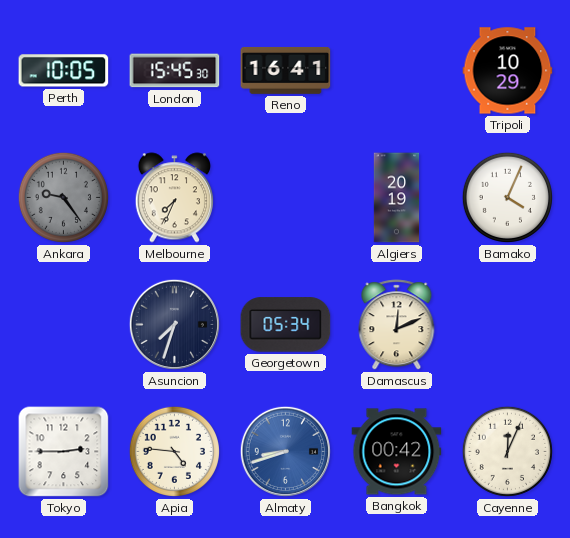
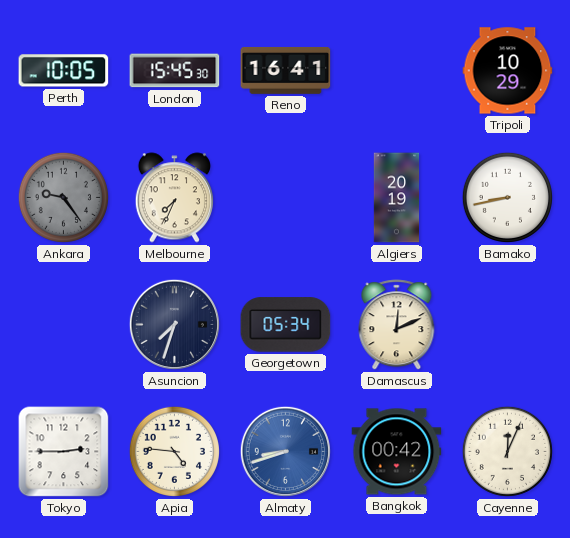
Bamako: 4:04 -> 8:43 (507, 197)
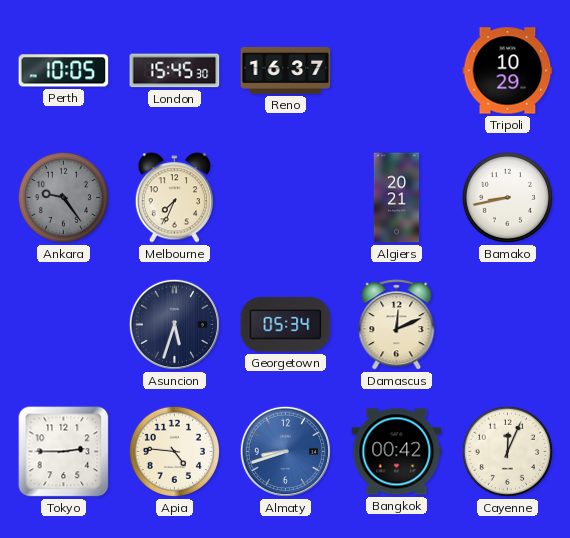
Reno: 16:41 -> 16:37 (286, 70)
Algiers: 20:19 -> 20:21 (397, 198)
Asuncion: 7:33 -> 5:33 (174, 324)
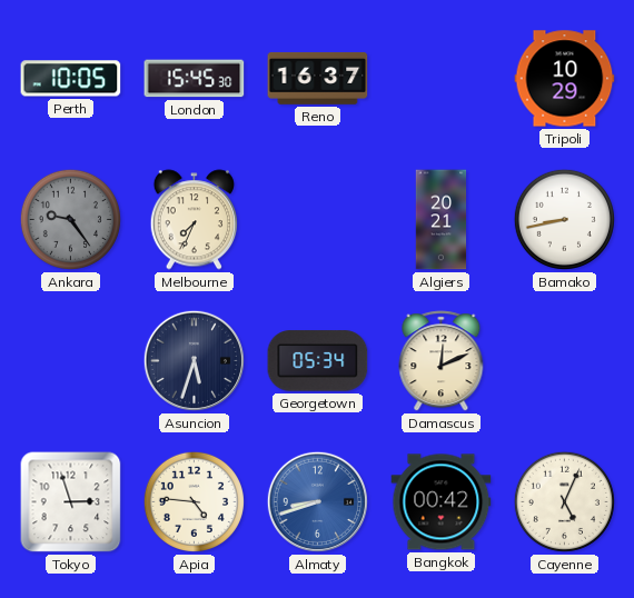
Tokyo: 2:45 -> 2:57 (71, 502)
Cayenne: 12:04 -> 5:04 (564, 501)
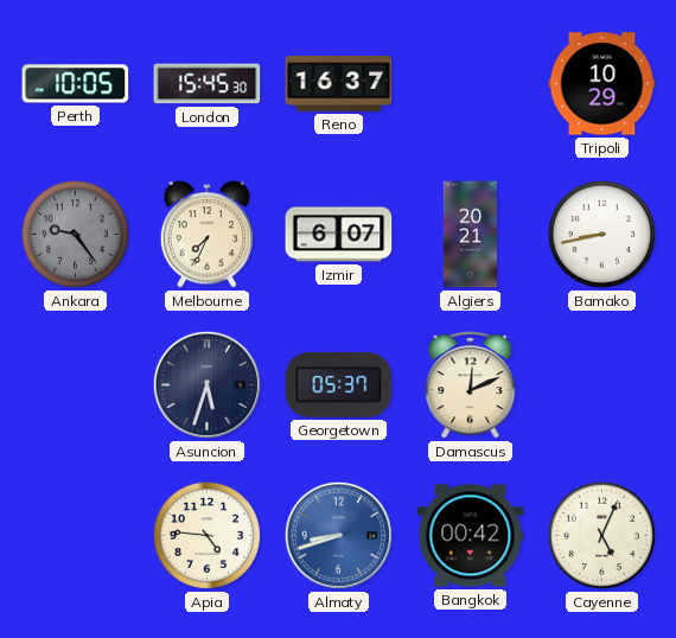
Izmir: none -> 6:07 (339, 235)
Georgetown: 05:34 -> 05:37 (339, 385)
Tokyo: 2:57 -> none (71, 502)
